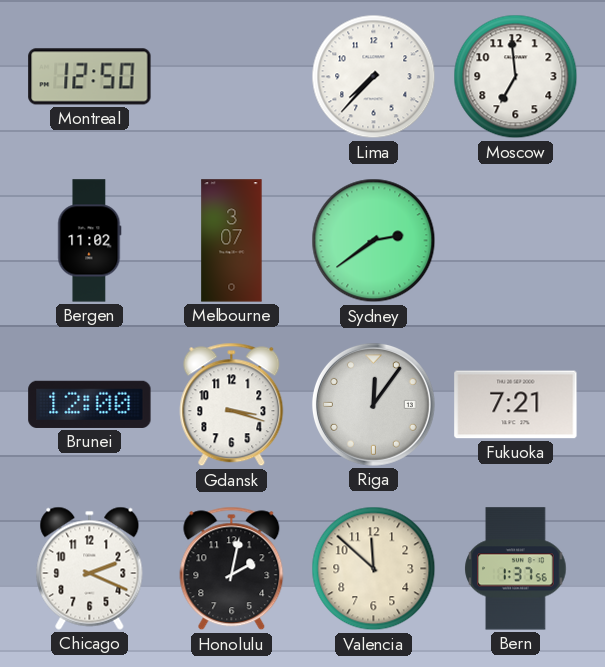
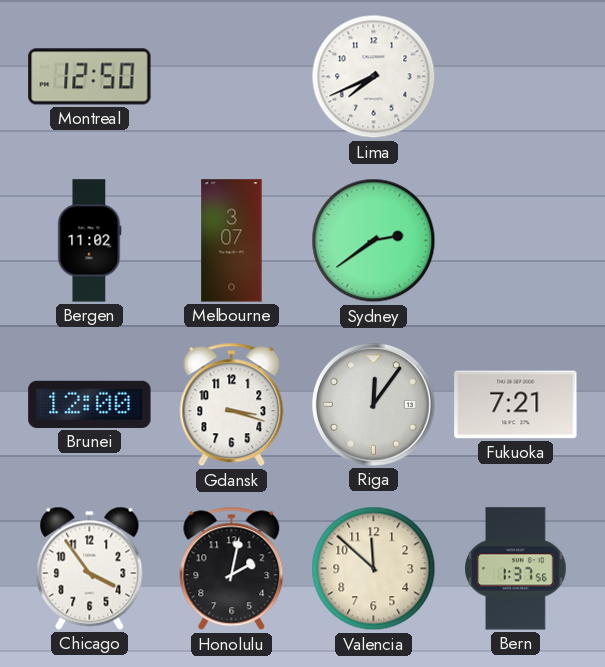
Lima: 7:37 -> 7:41 (374, 77)
Moscow: 6:59 -> none (516, 77)
Chicago: 2:19 -> 3:54 (90, 568)
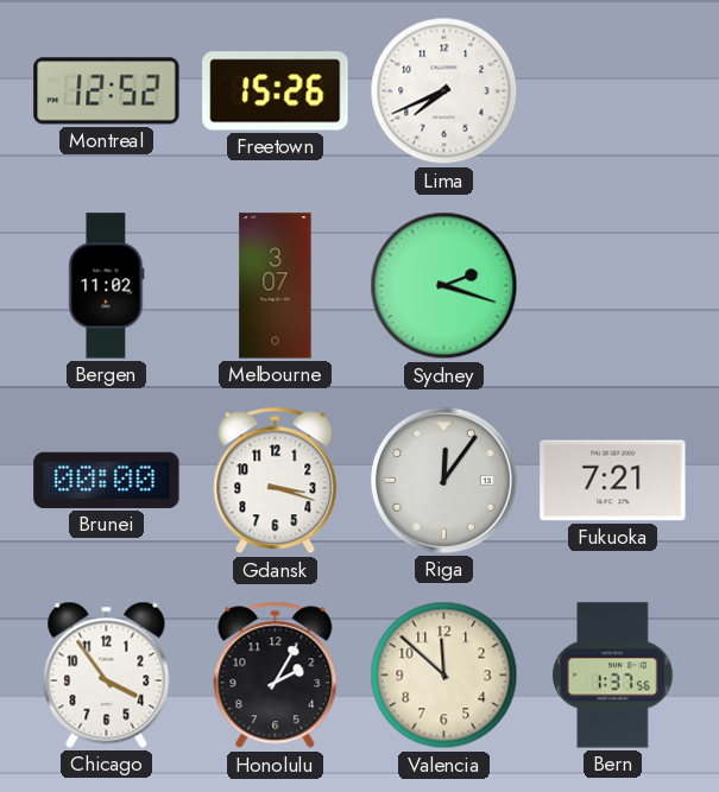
Montreal: 12:50 -> 12:52 (107, 91)
Freetown: none -> 15:26 (276, 91)
Sydney: 2:39 -> 2:18 (444, 286)
Brunei: 12:00 -> 00:00 (107, 480)
Honolulu: 2:02 -> 2:05 (276, 676)
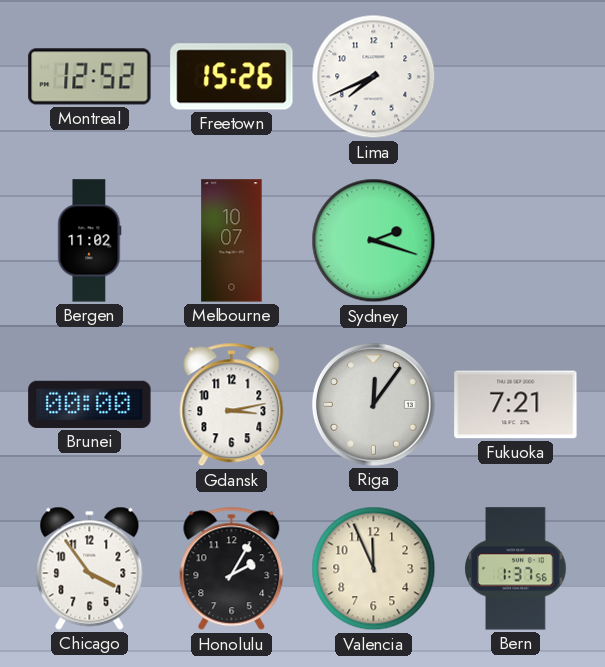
Melbourne: 3:07 -> 10:07 (232, 241)
Gdansk: 3:18 -> 3:13 (232, 405)
Valencia: 11:52 -> 11:56 (374, 569)
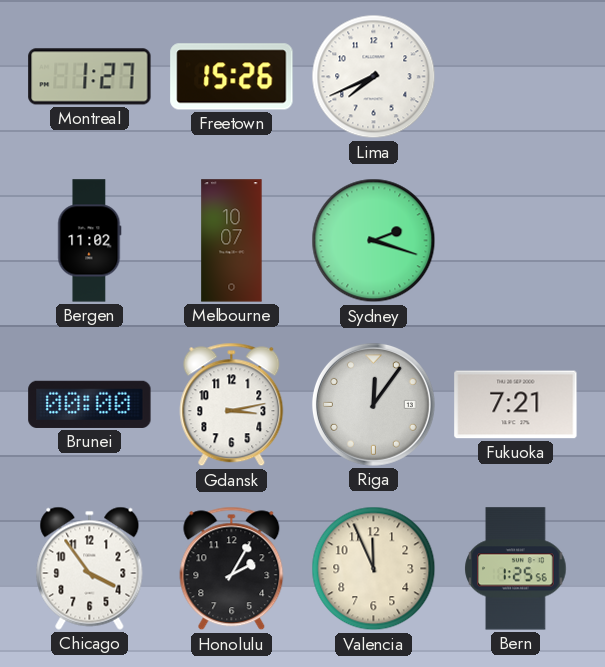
Montreal: 12:52 -> 1:27 (90, 77)
Bern: 1:37 -> 1:25 (516, 569)
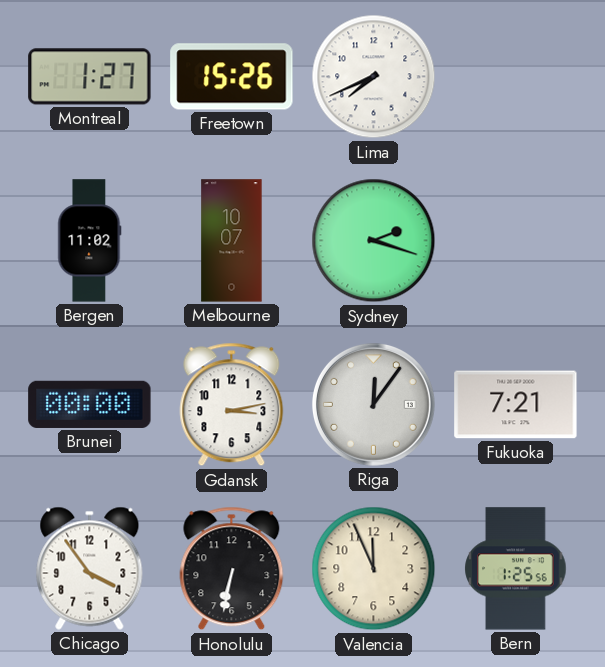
Honolulu: 2:05 -> 6:32 (232, 569)
